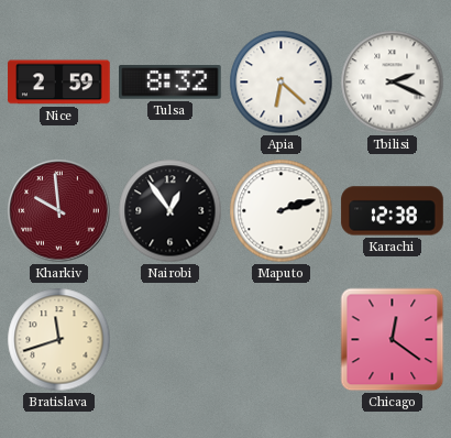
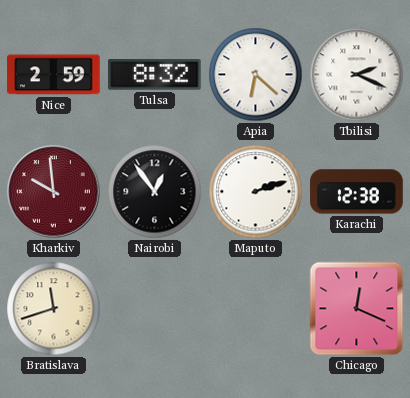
Chicago: 12:21 -> 12:19 (357, 309)
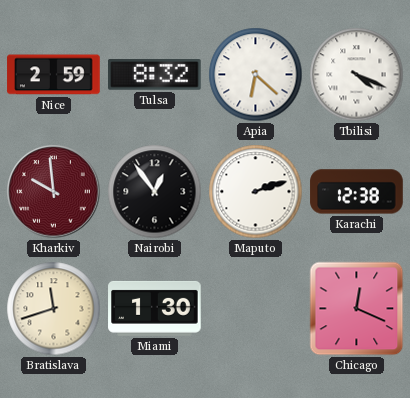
Tbilisi: 2:19 -> 4:19 (357, 75)
Miami: none -> 1:30 (155, 308)
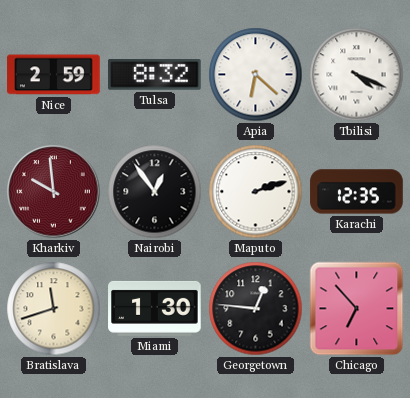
Karachi: 12:38 -> 12:35 (357, 192)
Georgetown: none -> 12:46 (256, 309)
Chicago: 12:19 -> 6:53 (357, 309)
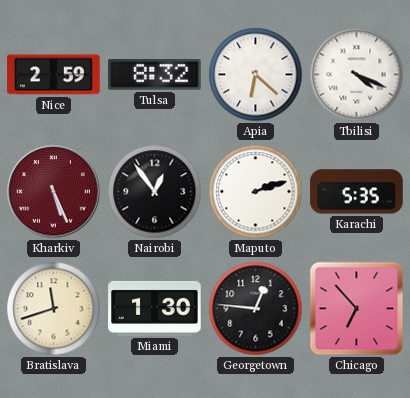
Kharkiv: 9:59 -> 5:26 (54, 192)
Karachi: 12:35 -> 5:35 (357, 192)
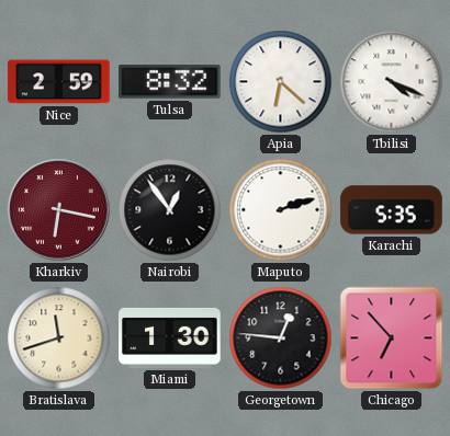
Kharkiv: 5:26 -> 6:17 (59, 210)
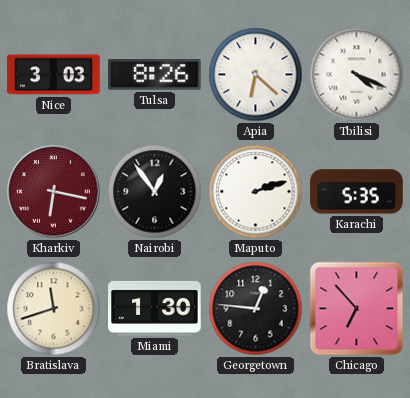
Nice: 2:59 -> 3:03 (54, 75)
Tulsa: 8:32 -> 8:26 (155, 75)
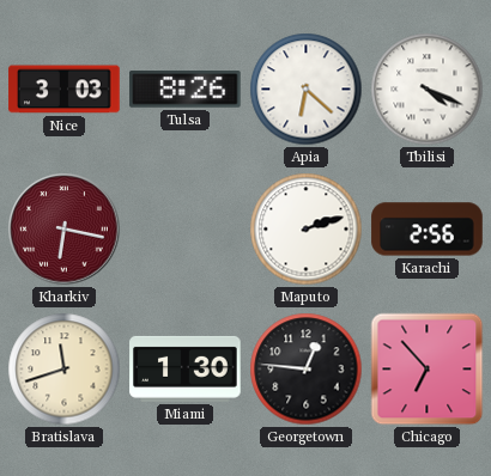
Nairobi: 12:54 -> none (155, 192)
Karachi: 5:35 -> 2:56 (428, 230)
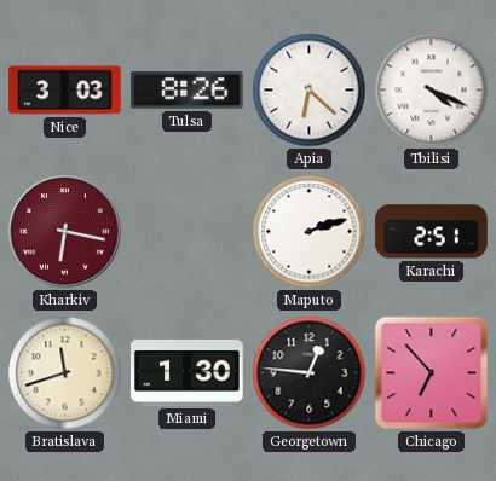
Karachi: 2:56 -> 2:51 (432, 232)
